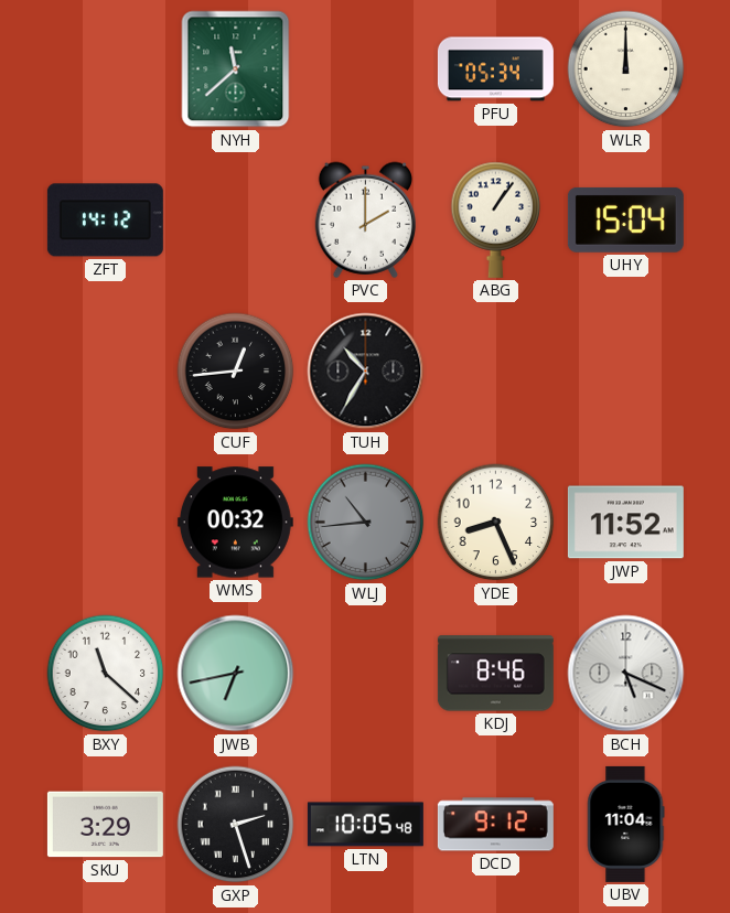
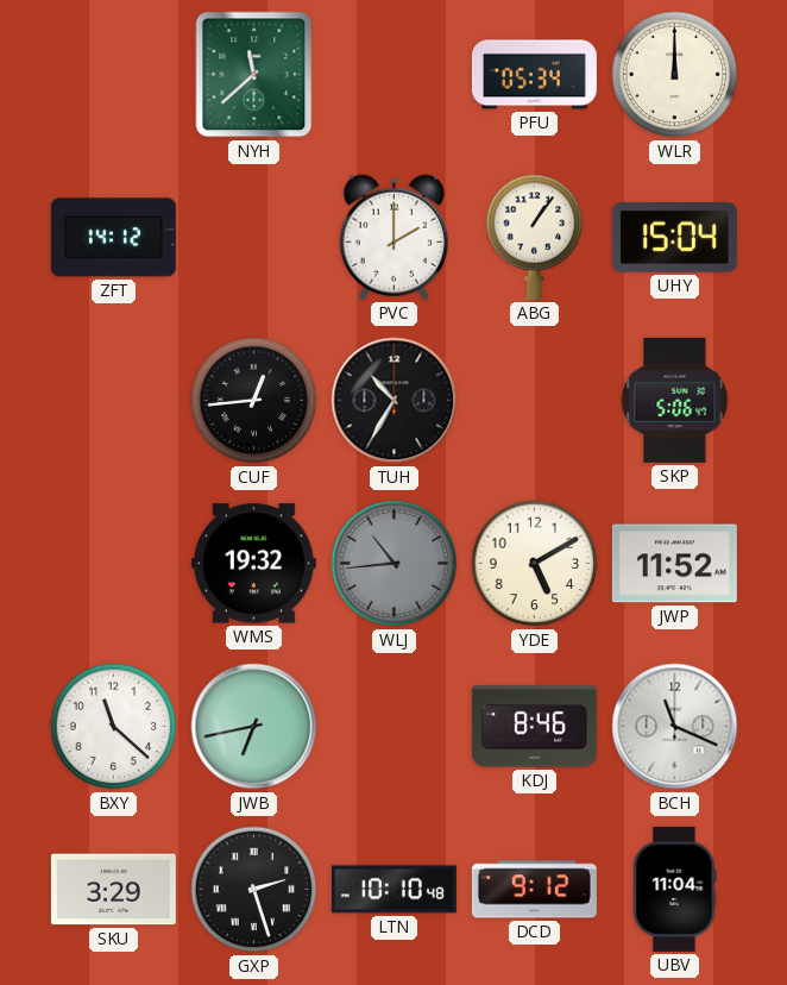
SKP: none -> 5:06 (675, 400)
WMS: 00:32 -> 19:32 (253, 564)
YDE: 8:26 -> 5:10 (535, 564)
BCH: 5:19 -> 11:19 (675, 727)
LTN: 10:05 -> 10:10 (393, 890)
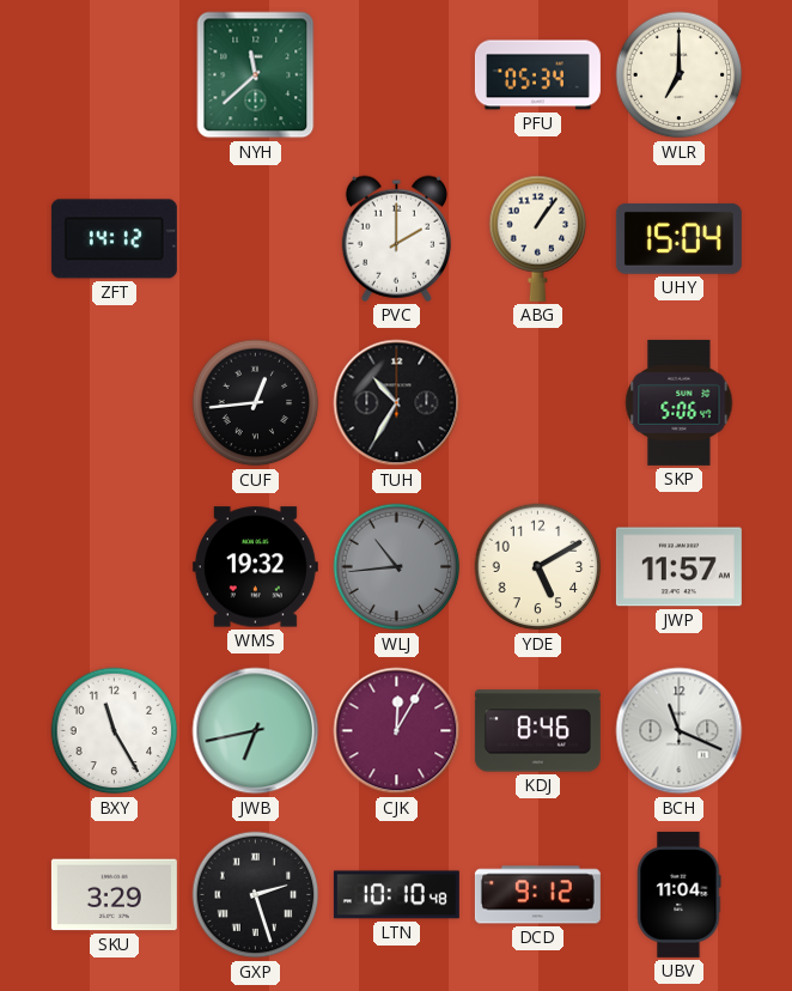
WLR: 12:00 -> 7:00 (680, 75)
JWP: 11:52 -> 11:57 (678, 567)
BXY: 11:22 -> 11:25 (115, 731)
CJK: none -> 12:05 (397, 731)
